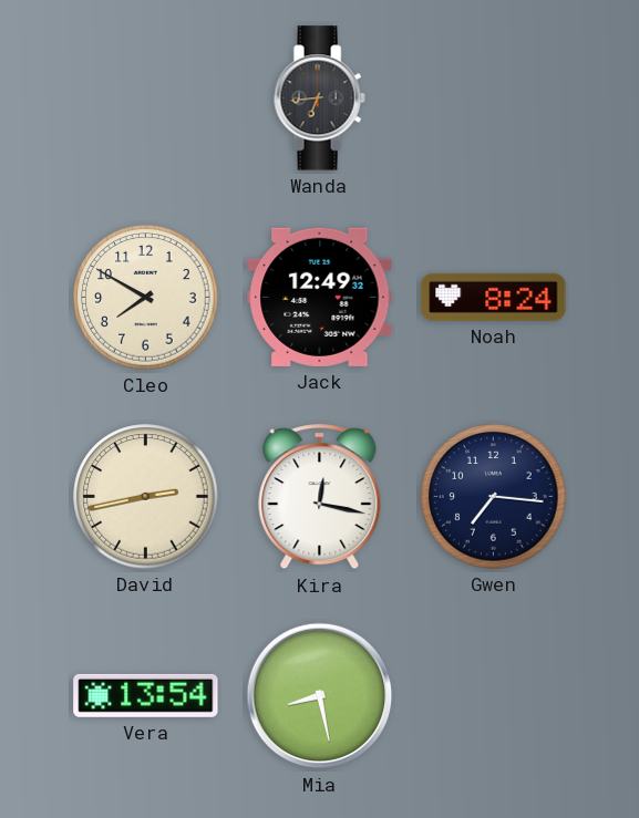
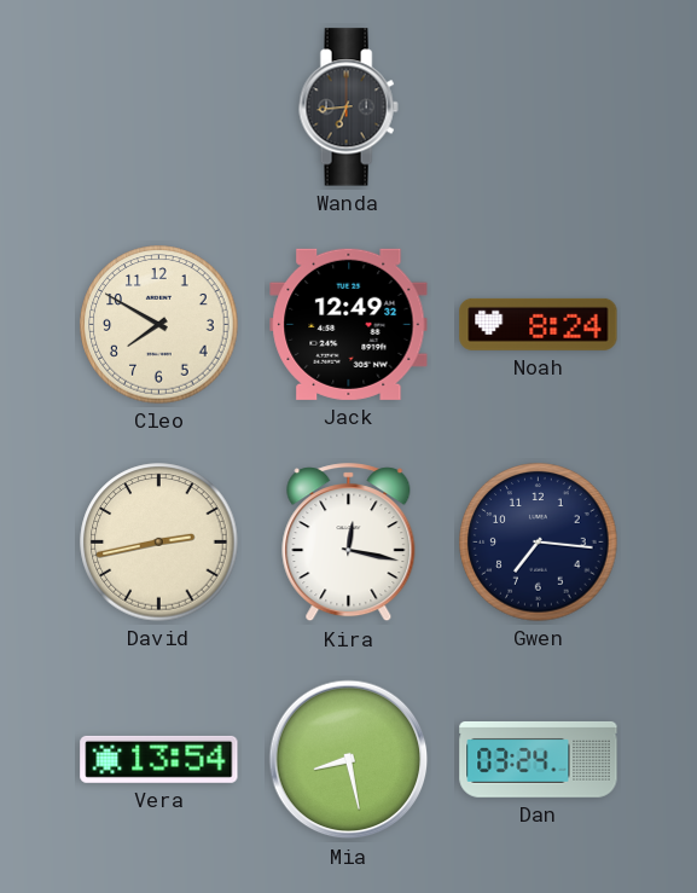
Dan: none -> 03:24 (539, 759)
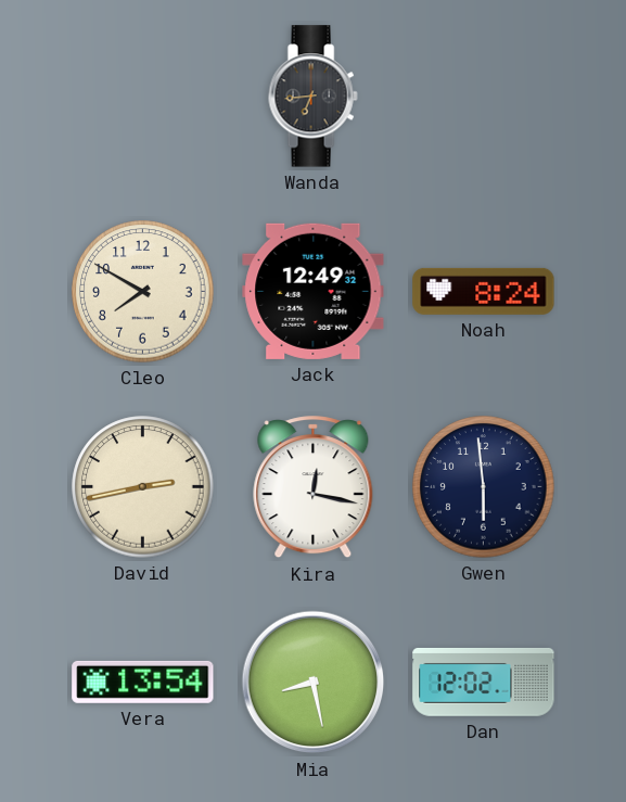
Gwen: 7:16 -> 5:59 (484, 487)
Dan: 03:24 -> 12:02 (484, 682)
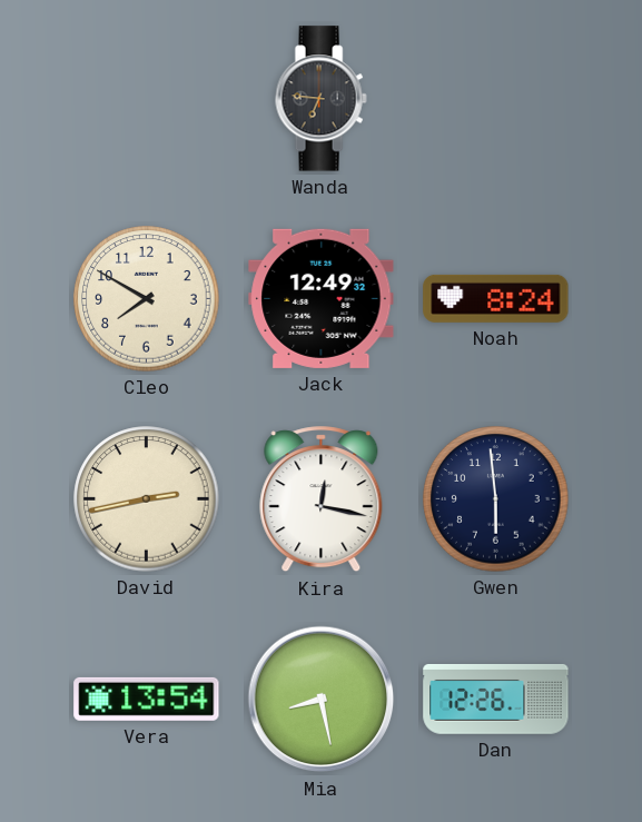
Wanda: 6:44 -> 6:46 (320, 99)
Dan: 12:02 -> 12:26 (496, 699)
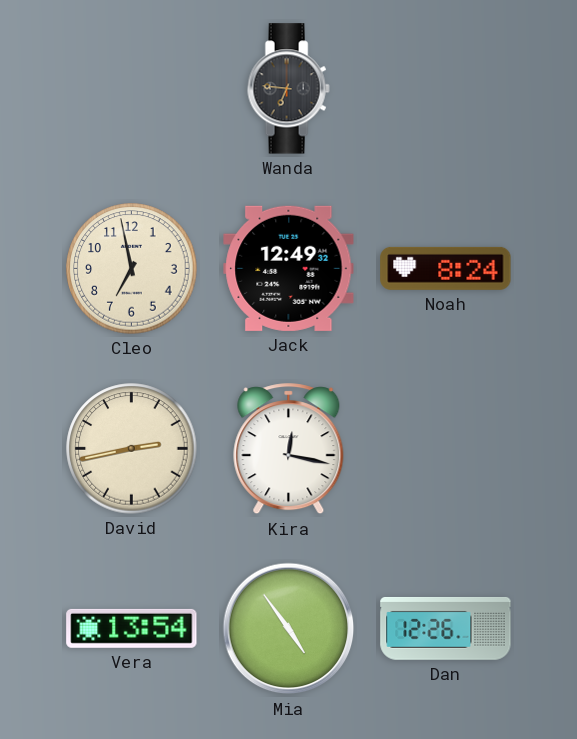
Cleo: 7:50 -> 6:58 (132, 269)
Gwen: 5:59 -> none (496, 499)
Mia: 8:28 -> 4:54 (289, 629)
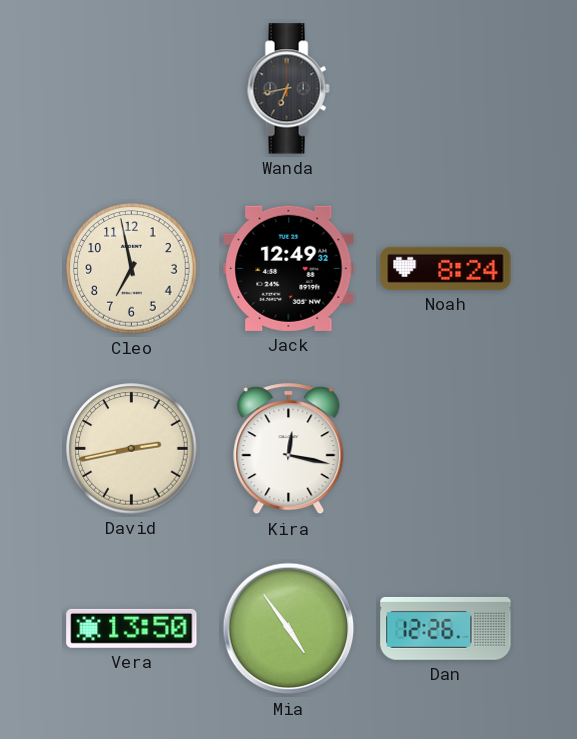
Wanda: 6:46 -> 6:43 (288, 89)
Vera: 13:54 -> 13:50 (132, 628)
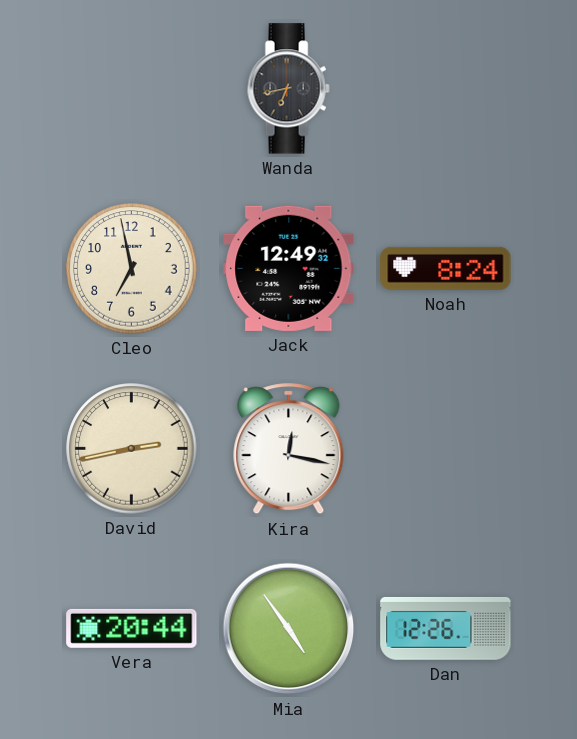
Vera: 13:50 -> 20:44 (132, 628)
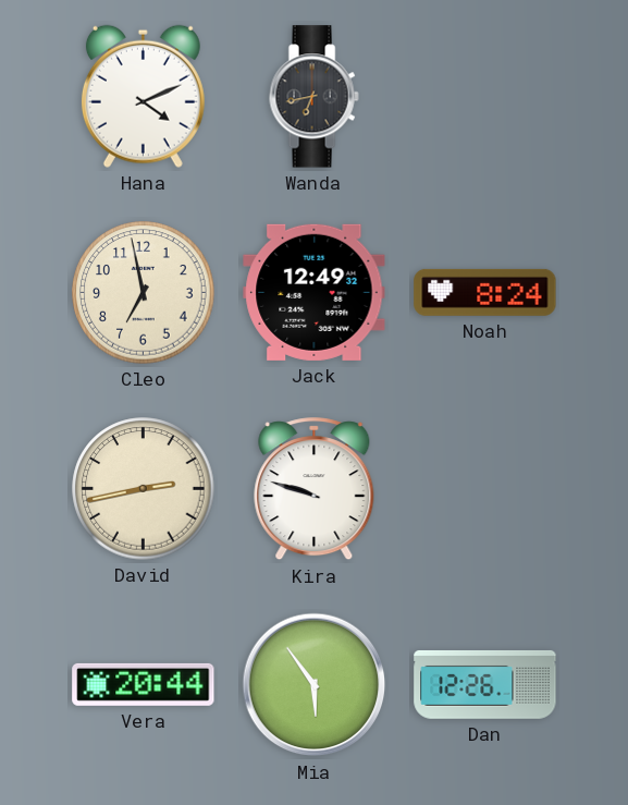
Hana: none -> 4:11 (143, 96)
Kira: 12:17 -> 9:48 (315, 489)
Mia: 4:54 -> 5:54 (315, 685)
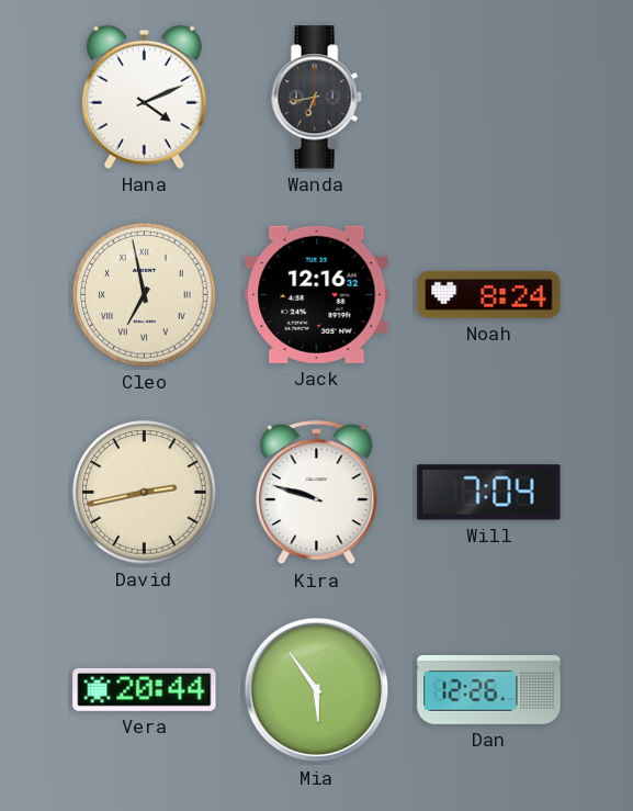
Cleo numerals: Arabic -> Roman (145, 295)
Jack: 12:49 -> 12:16 (317, 294)
Will: none -> 7:04 (489, 493)
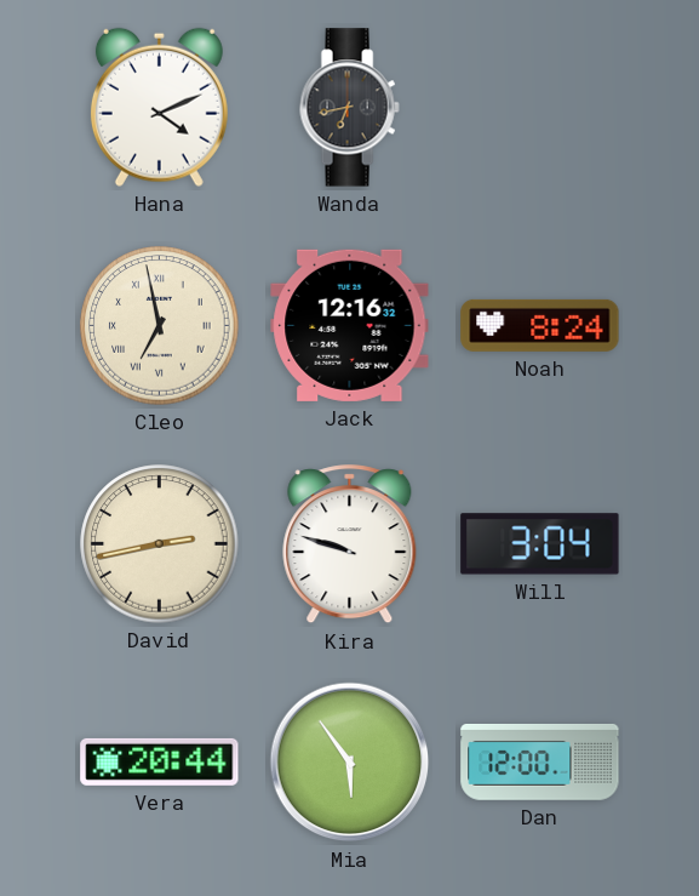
Will: 7:04 -> 3:04 (540, 544)
Dan: 12:26 -> 12:00 (540, 761)
